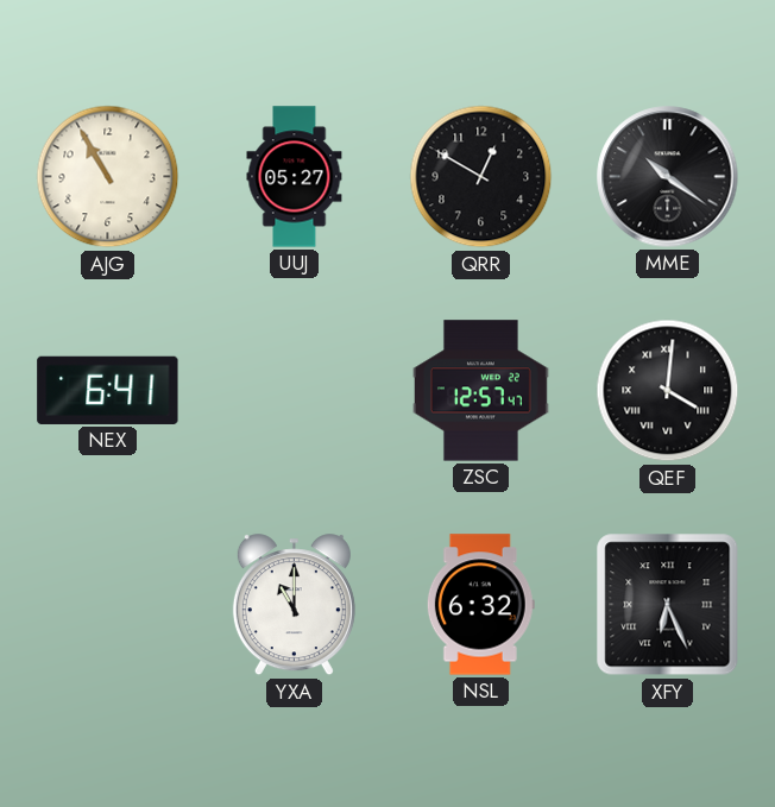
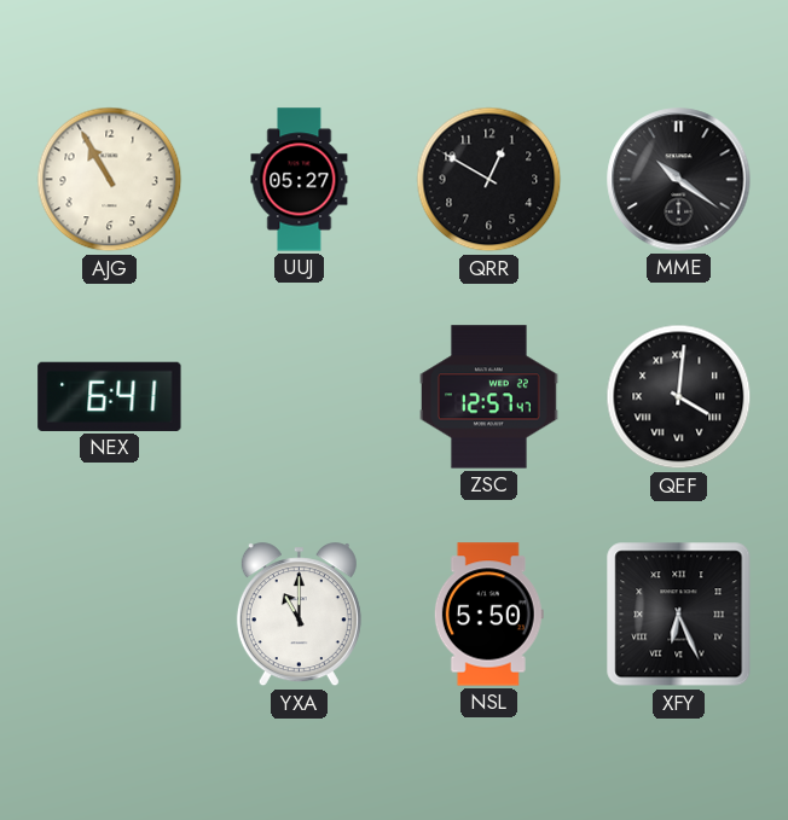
NSL: 6:32 -> 5:50 (488, 615)
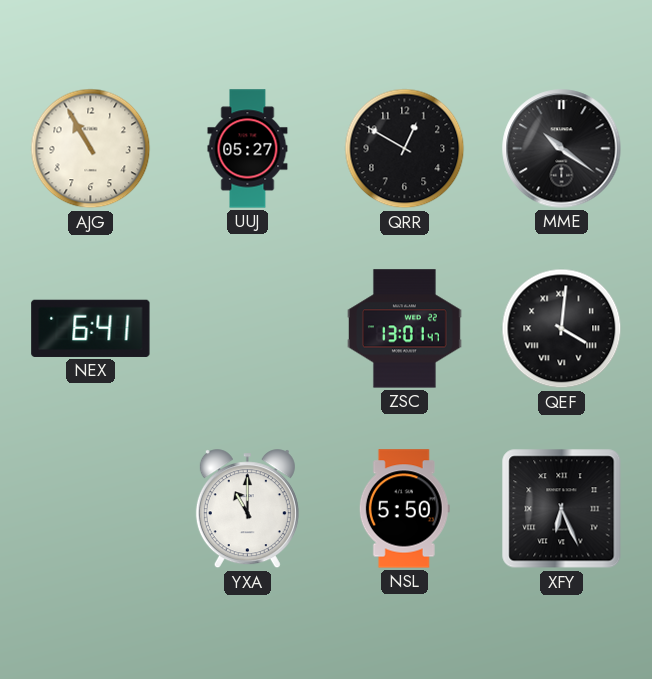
ZSC: 12:57 -> 13:01 (405, 329)
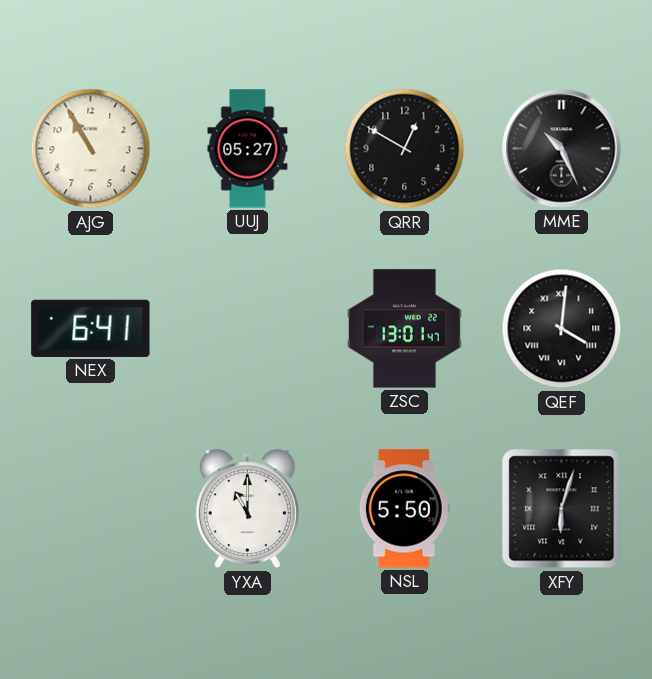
MME: 10:21 -> 10:26 (562, 149)
XFY: 6:26 -> 6:03 (562, 509)
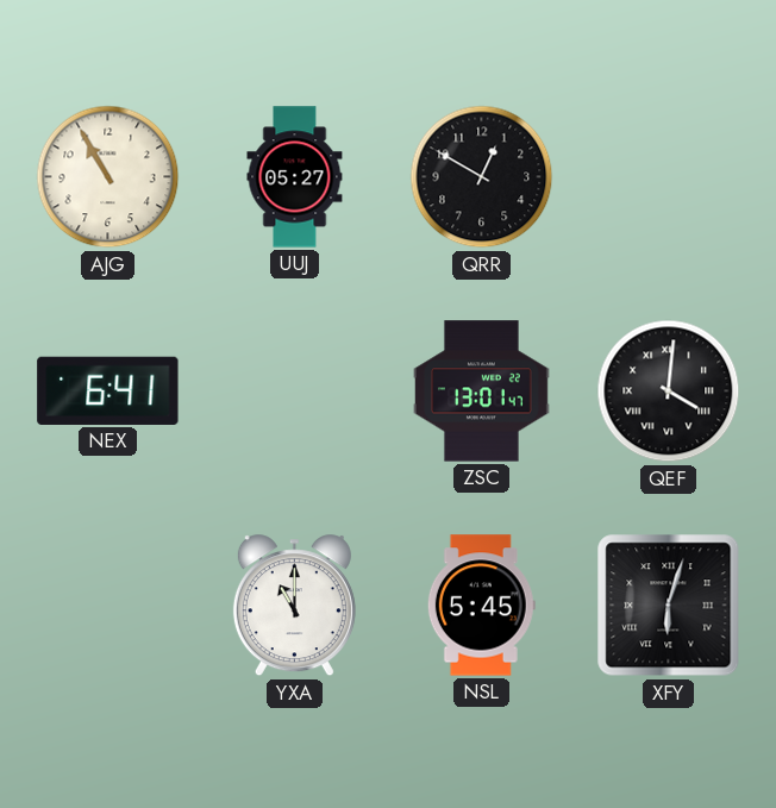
MME: 10:26 -> none (562, 149)
NSL: 5:50 -> 5:45 (481, 606)
